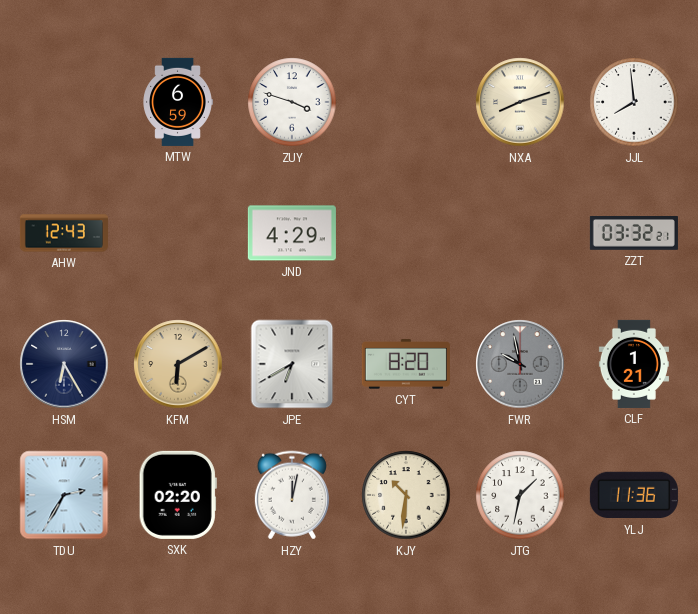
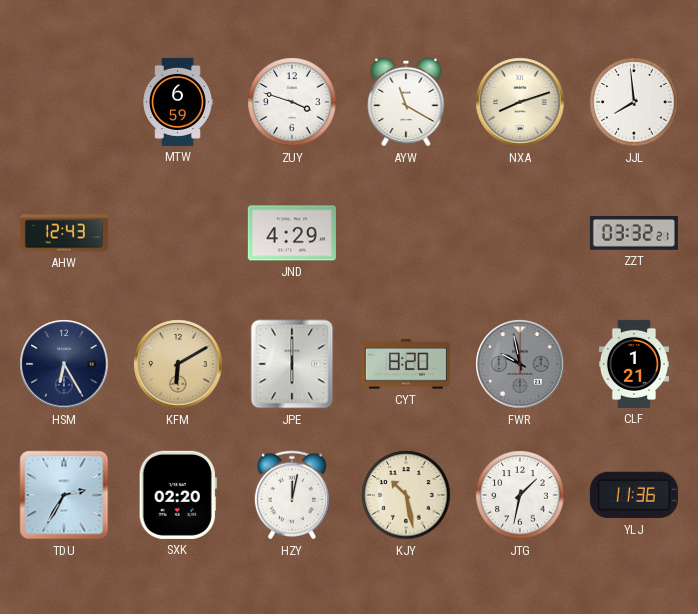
AYW: none -> 11:20 (406, 102)
JPE: 6:40 -> 6:00 (292, 364)
KJY: 10:31 -> 10:28 (406, 495)
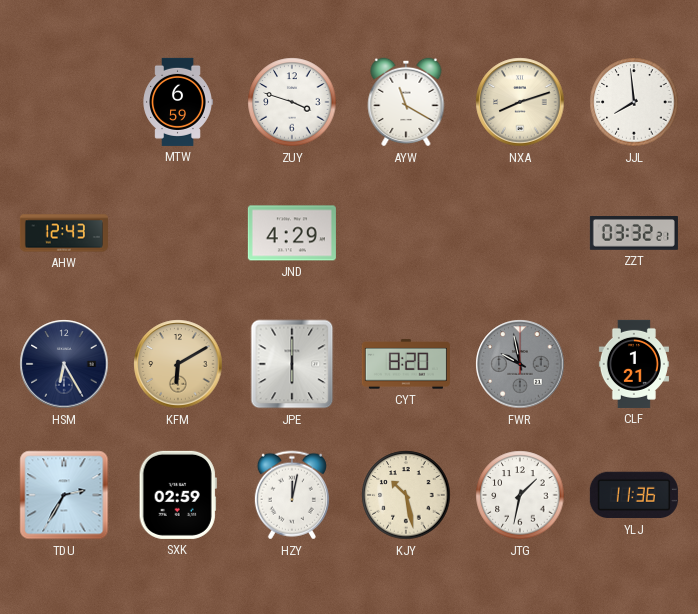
SXK: 02:20 -> 02:59 (178, 495)
